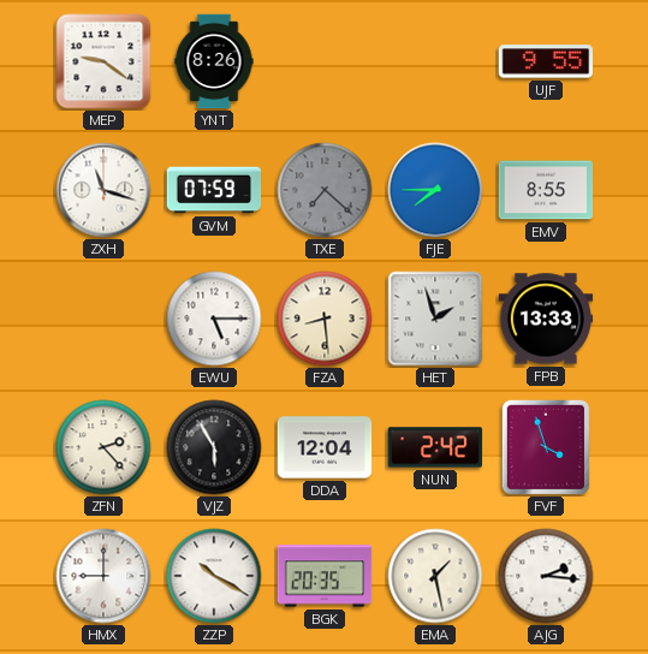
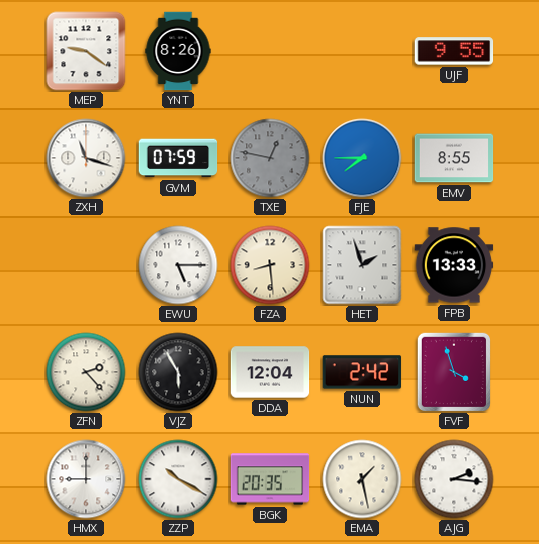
TXE: 7:22 -> 12:47 (270, 158)
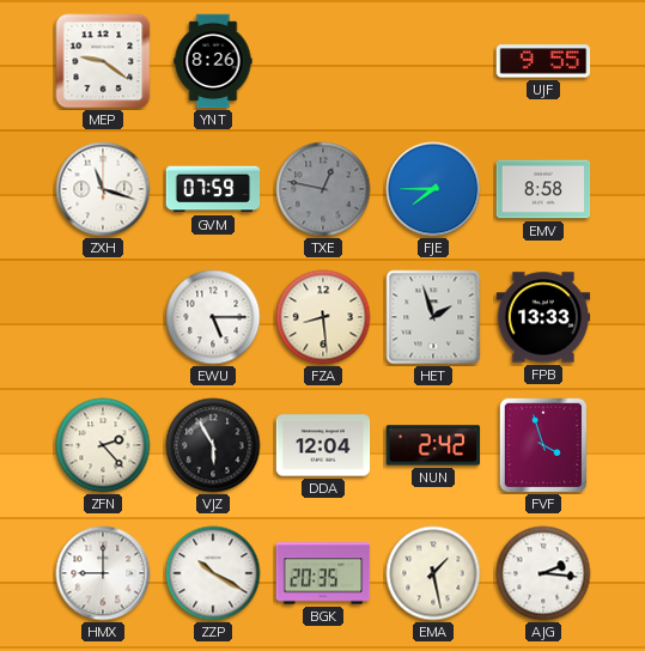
EMV: 8:55 -> 8:58 (543, 189)
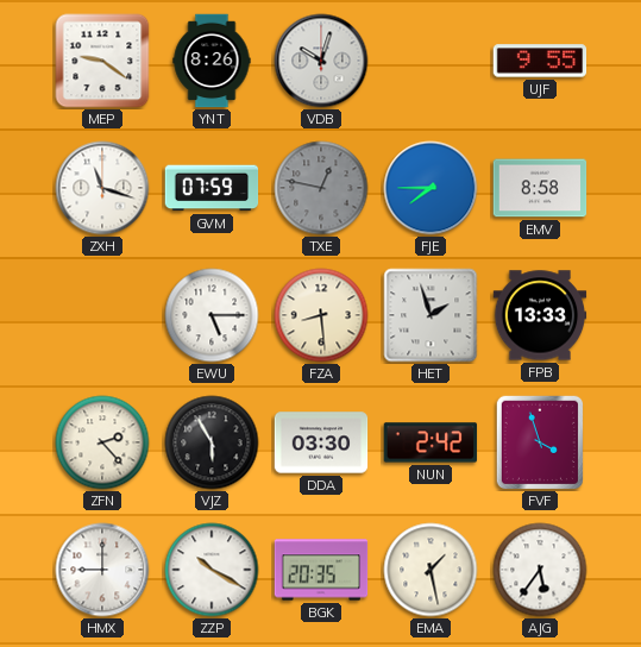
VDB: none -> 10:03 (321, 61)
DDA: 12:04 -> 03:30 (321, 442)
AJG: 2:16 -> 5:36 (540, 570)
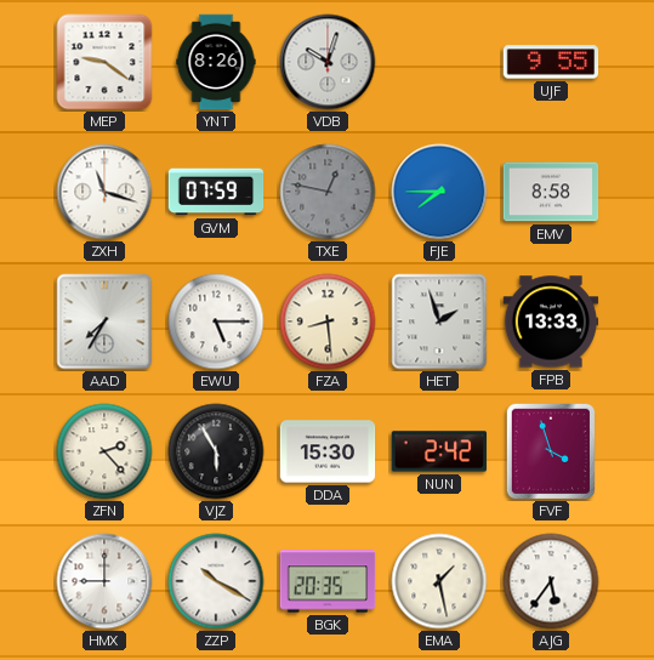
AAD: none -> 7:35 (104, 322)
DDA: 03:30 -> 15:30 (328, 451)
